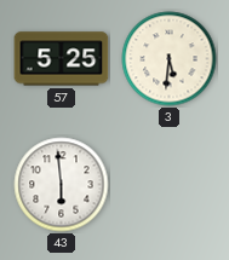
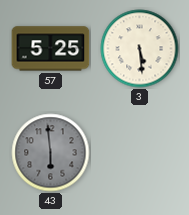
3: 5:31 -> 5:29 (140, 49)
43 dial: white -> grey (51, 153)
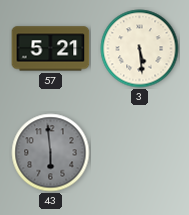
57: 5:25 -> 5:21 (51, 49)
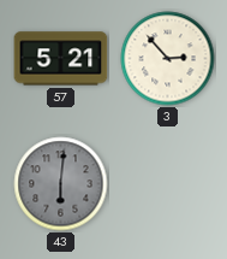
3: 5:29 -> 2:53 (168, 59)
43: 5:59 -> 6:01 (61, 184)
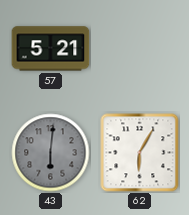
3: 2:53 -> none (168, 59)
62: none -> 6:05 (140, 153)
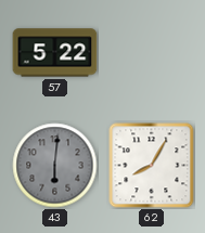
57: 5:21 -> 5:22 (55, 53)
62: 6:05 -> 8:05 (152, 166)
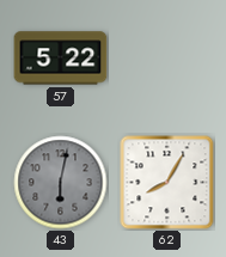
43: 6:01 -> 6:02 (61, 183)
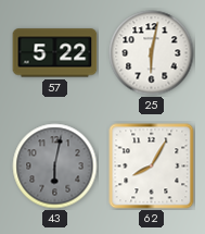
25: none -> 6:02 (152, 53)
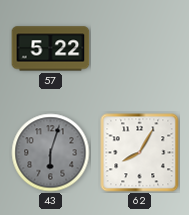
25: 6:02 -> none (152, 53)
43: 6:02 -> 6:03 (51, 153)
